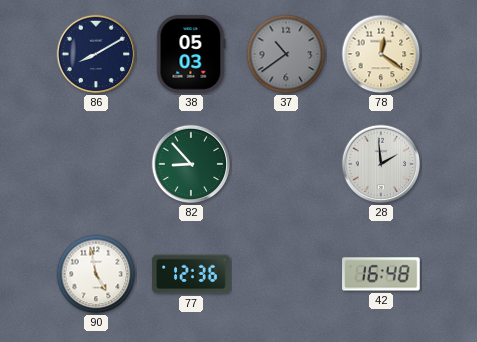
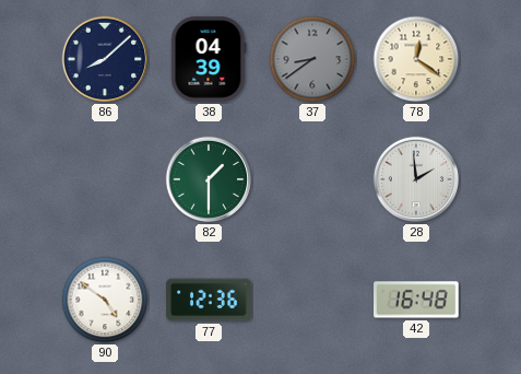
86: 8:10 -> 8:08 (105, 59)
38: 05:03 -> 04:39 (209, 59)
37: 10:39 -> 8:39 (312, 59)
82: 8:53 -> 1:30 (209, 179)
90: 4:58 -> 4:51 (105, 300)
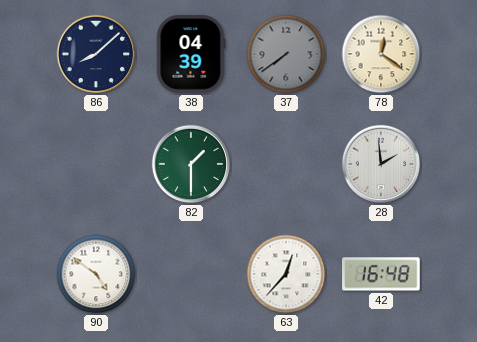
37: 8:39 -> 7:39 (286, 54)
77: 12:36 -> none (209, 300)
63: none -> 12:37 (286, 274)
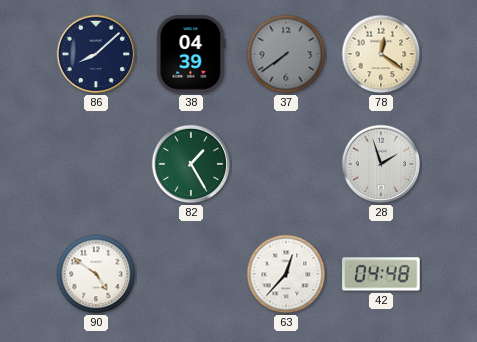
82: 1:30 -> 1:25 (191, 164)
28: 1:59 -> 1:57 (381, 164)
42: 16:48 -> 04:48 (381, 274)
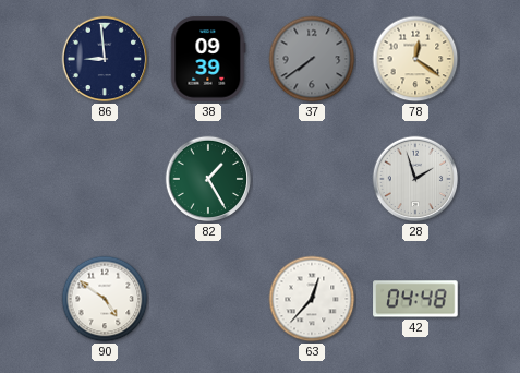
86: 8:08 -> 8:59 (105, 59)
38: 04:39 -> 09:39 (208, 59)
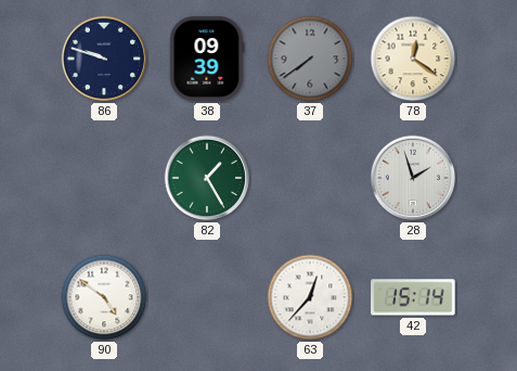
86: 8:59 -> 9:48 (104, 59)
42: 04:48 -> 15:14 (413, 297)
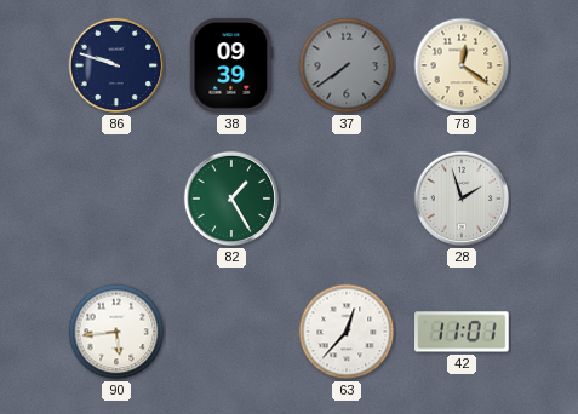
90: 4:51 -> 5:44 (116, 332)
42: 15:14 -> 11:01 (462, 332)
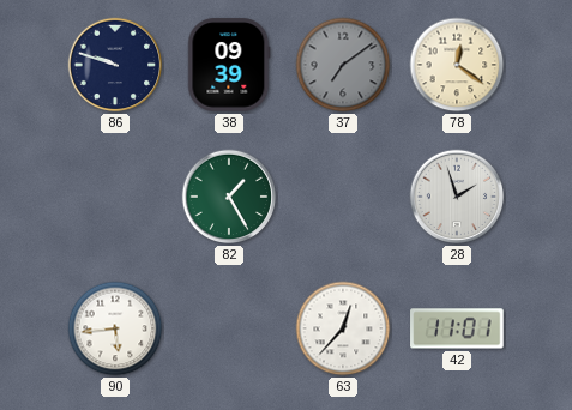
37: 7:39 -> 7:09 (343, 65)
